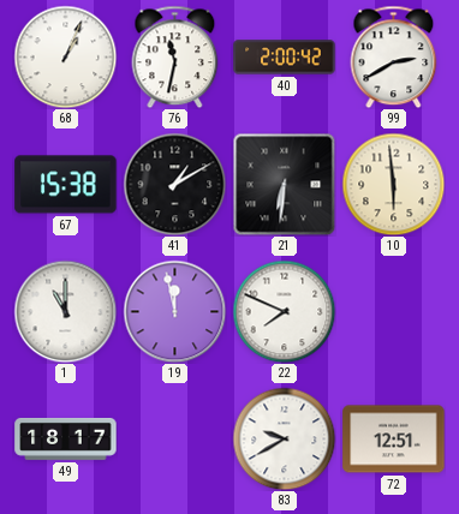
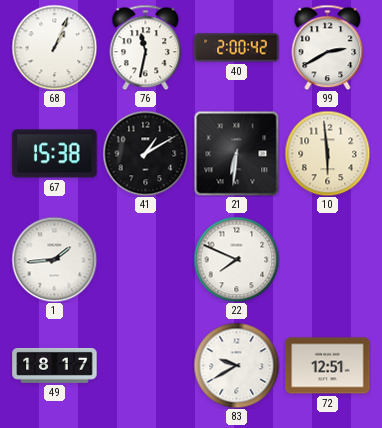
1: 11:00 -> 1:44 (54, 259)
19: 11:58 -> none (174, 311)
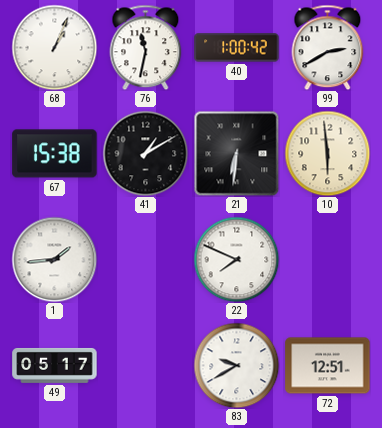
40: 2:00 -> 1:00 (237, 48)
49: 18:17 -> 05:17 (55, 365)
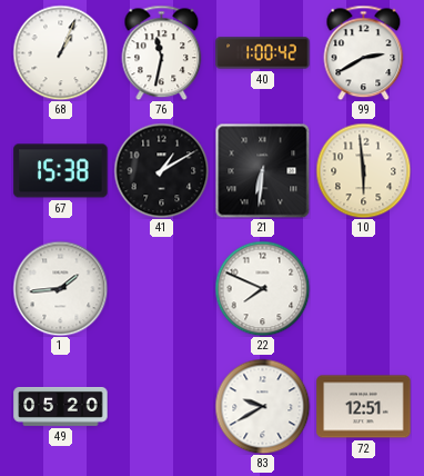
49: 05:17 -> 05:20 (61, 406)
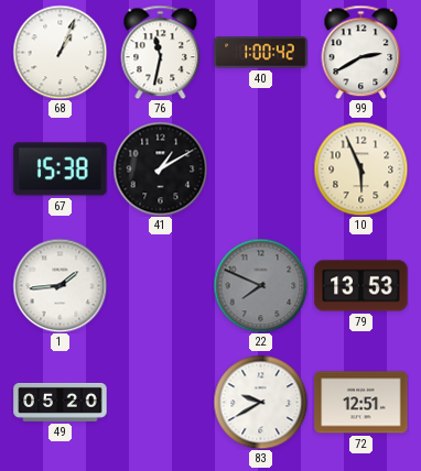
21: 6:31 -> none (262, 170)
10: 5:59 -> 5:56 (360, 168)
22 dial: white -> grey (260, 285)
79: none -> 13:53 (361, 286)
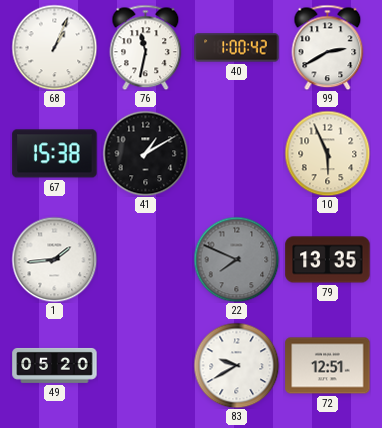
79: 13:53 -> 13:35 (328, 260)
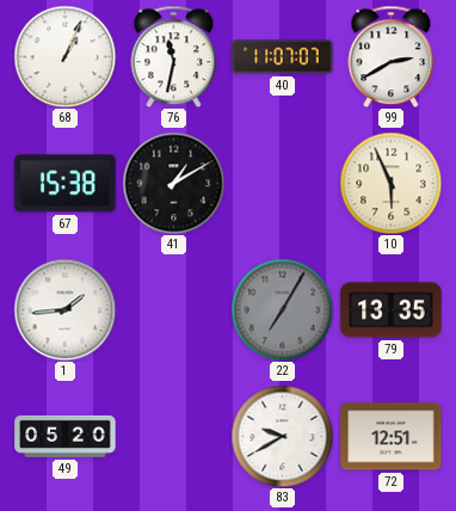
40: 1:00 -> 11:07 (283, 57)
22: 7:49 -> 7:05 (282, 309)
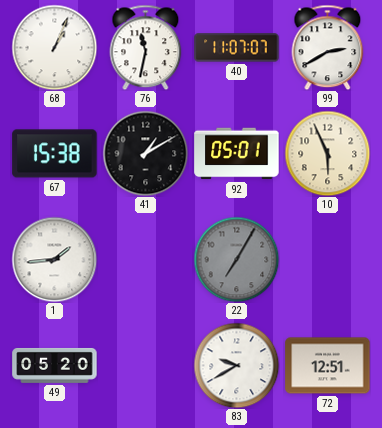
92: none -> 05:01 (237, 154)
79: 13:35 -> none (392, 310)
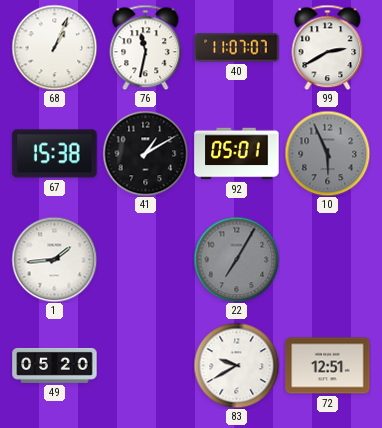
10 dial: cream -> grey (327, 153)
